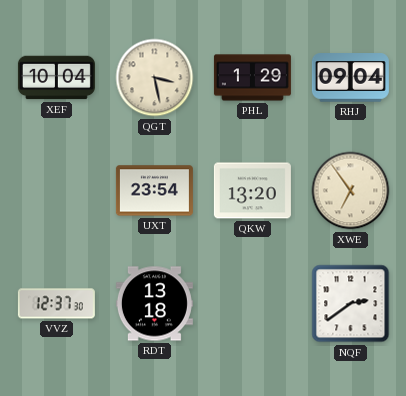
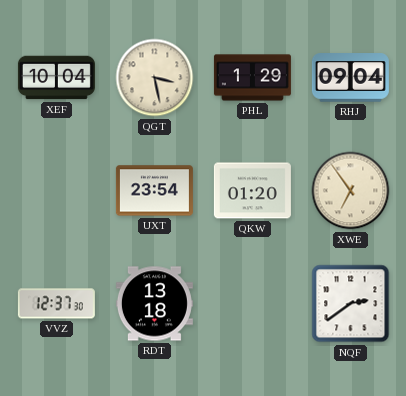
QKW: 13:20 -> 01:20 (252, 191)
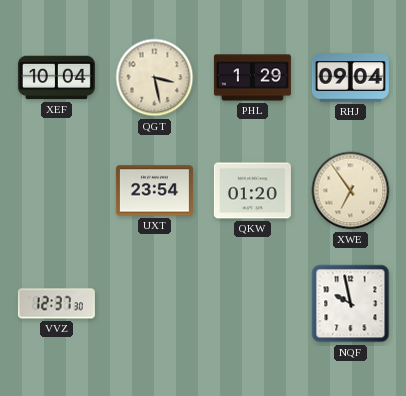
RDT: 13:18 -> none (154, 304)
NQF: 2:39 -> 9:58 (351, 304)
